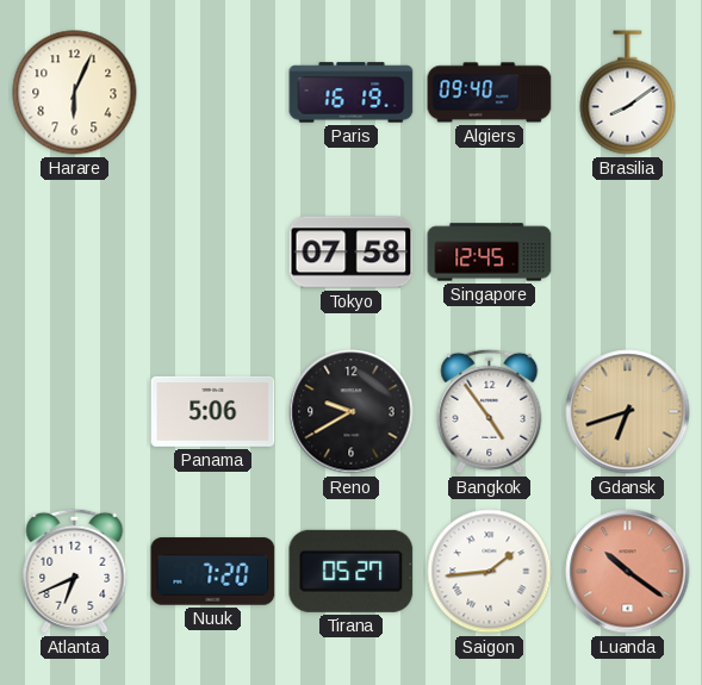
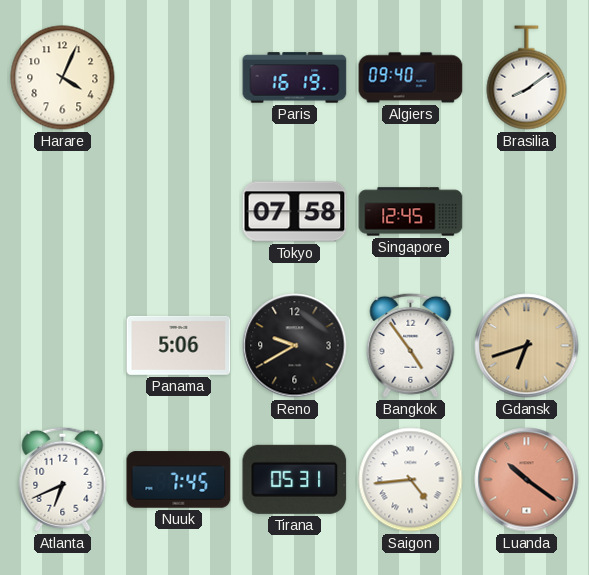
Harare: 6:04 -> 4:04 (63, 78)
Nuuk: 7:20 -> 7:45 (179, 480)
Tirana: 05:27 -> 05:31 (295, 479)
Saigon: 1:44 -> 4:44 (411, 480)
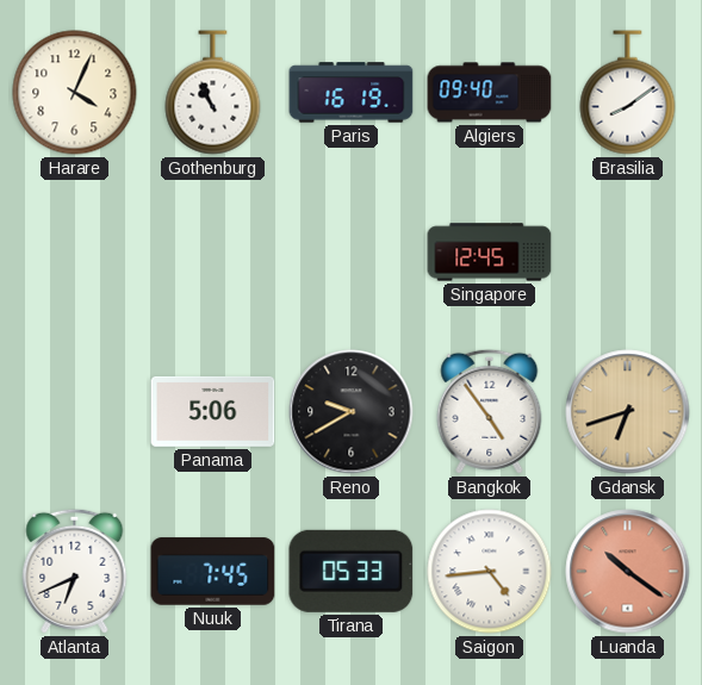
Gothenburg: none -> 10:56 (213, 93)
Tokyo: 07:58 -> none (295, 212)
Tirana: 05:31 -> 05:33 (352, 571)
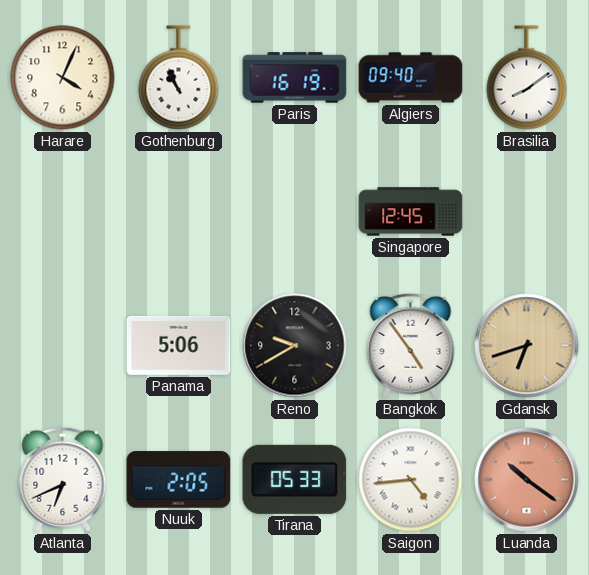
Nuuk: 7:45 -> 2:05 (179, 480)
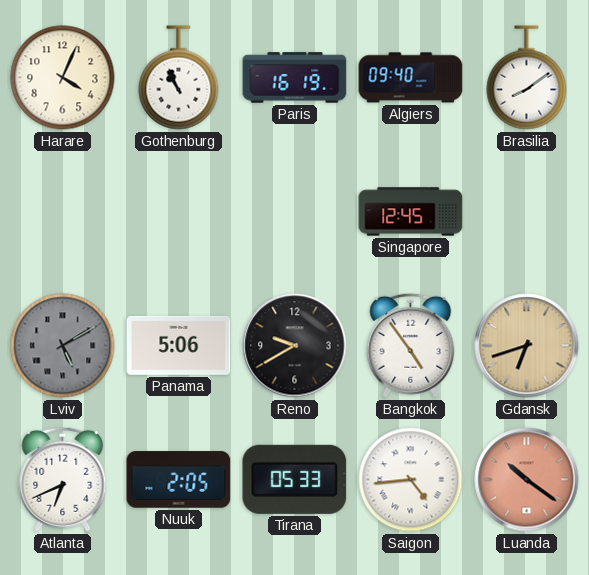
Lviv: none -> 5:10 (63, 346)
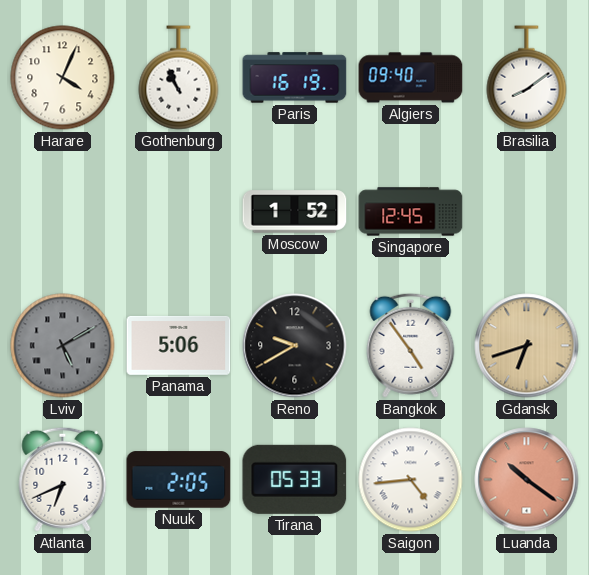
Moscow: none -> 1:52 (295, 212)
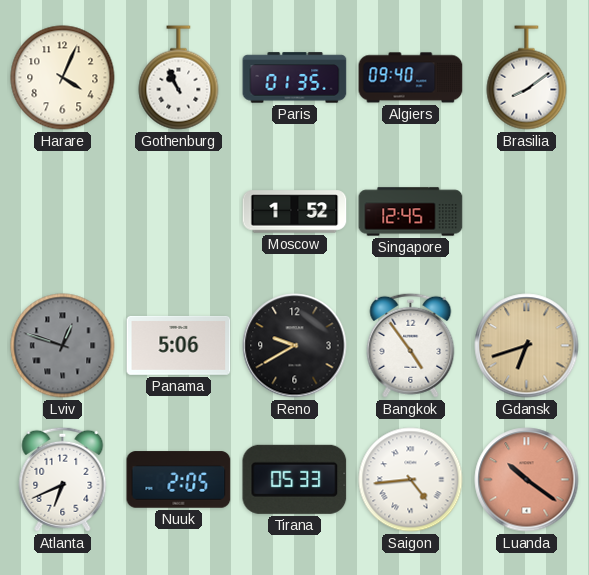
Paris: 16:19 -> 01:35 (295, 78)
Lviv: 5:10 -> 12:48 (63, 346)
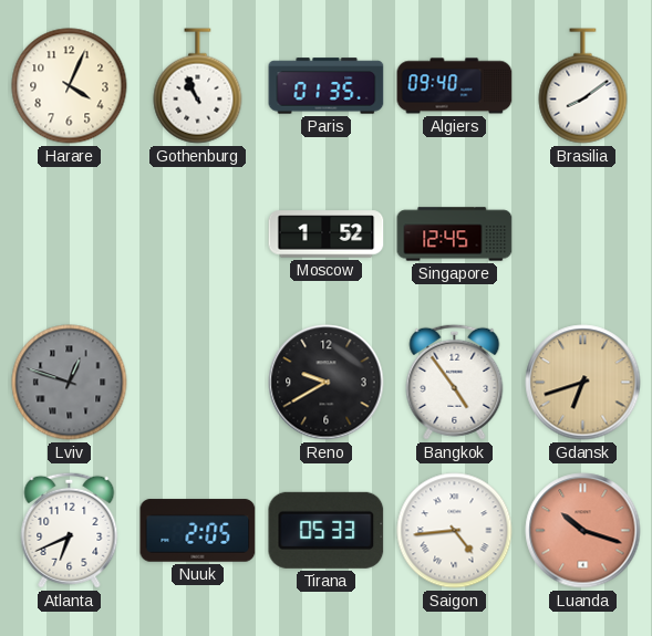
Panama: 5:06 -> none (179, 345)
Luanda: 10:21 -> 10:18 (583, 531)
